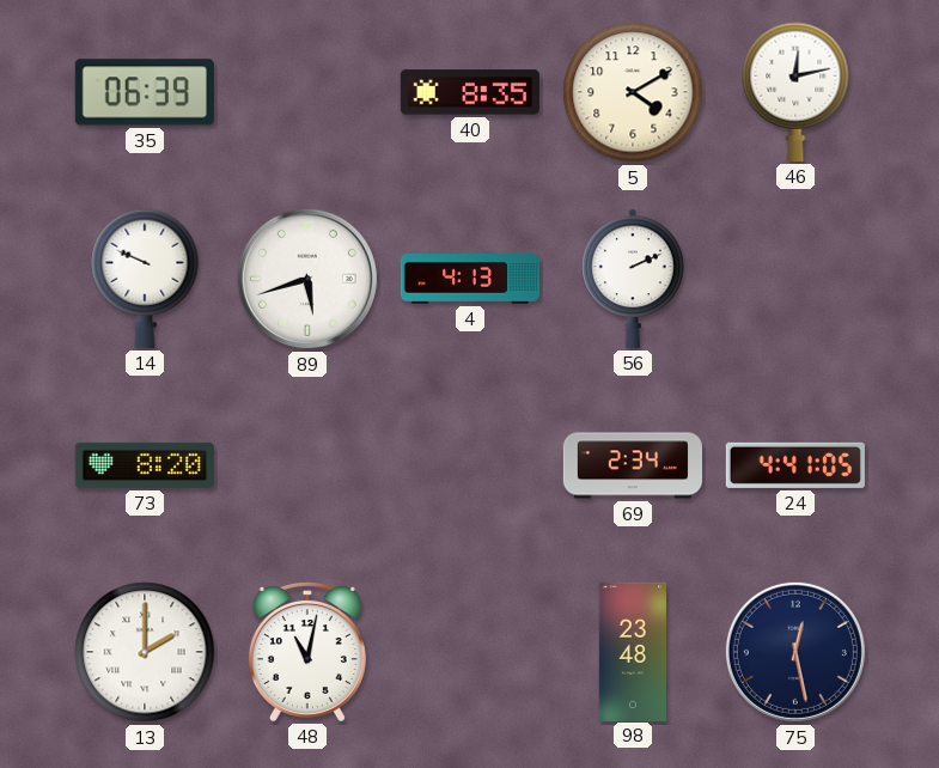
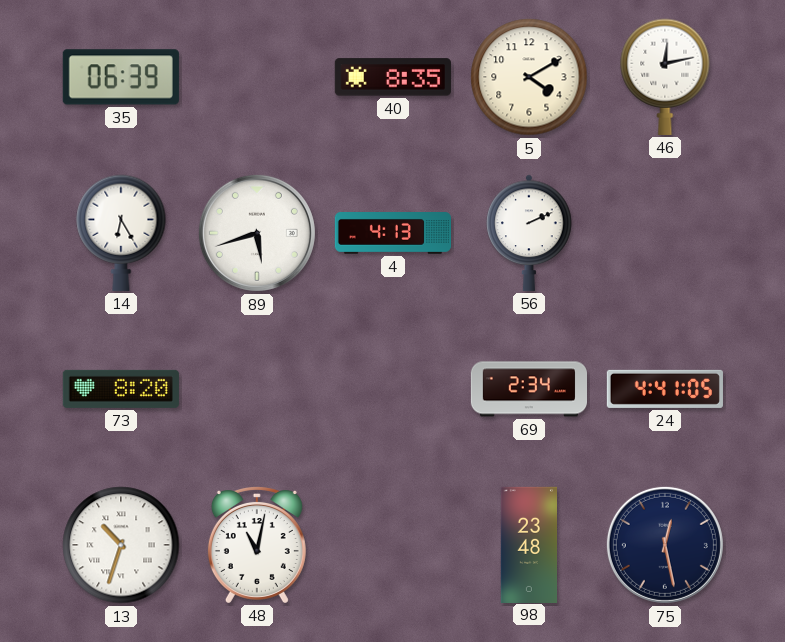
14: 9:49 -> 6:25 (121, 233)
13: 2:00 -> 10:33 (121, 545)
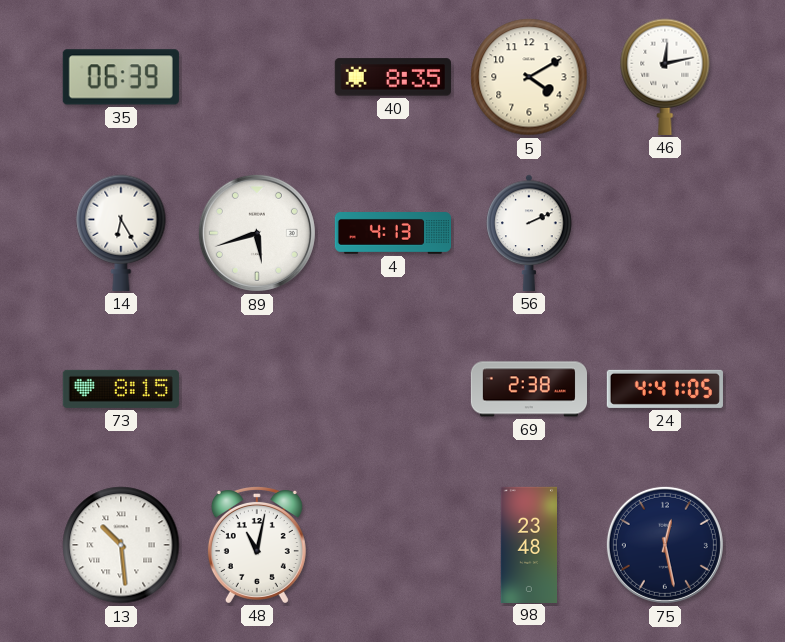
73: 8:20 -> 8:15 (121, 389)
69: 2:34 -> 2:38 (528, 389)
13: 10:33 -> 10:29 (121, 545)
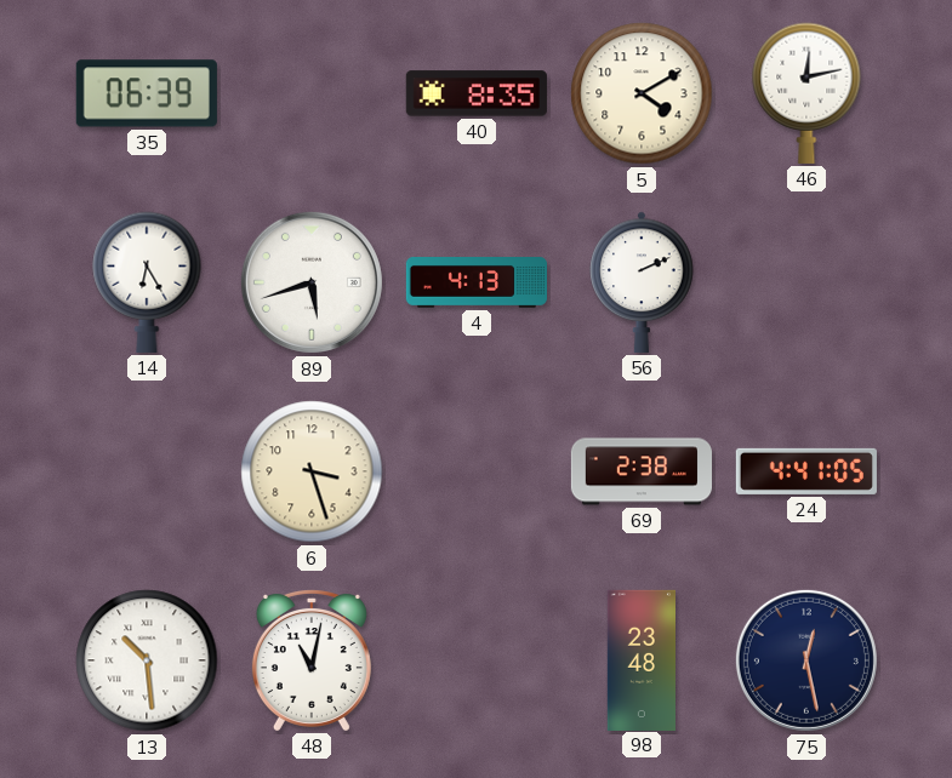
73: 8:15 -> none (121, 389)
6: none -> 3:27 (312, 471)
